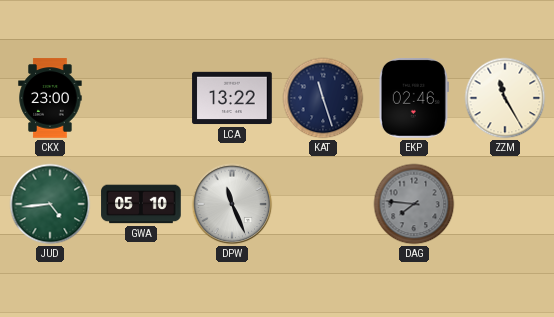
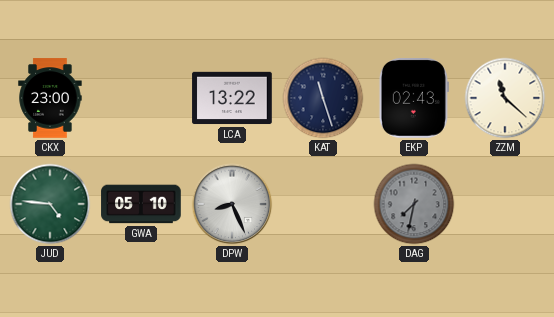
EKP: 02:46 -> 02:43 (414, 98)
ZZM: 11:25 -> 11:22 (505, 98)
JUD: 4:44 -> 4:46 (50, 204)
DPW: 11:26 -> 8:26 (232, 204)
DAG: 7:46 -> 7:32 (414, 204)
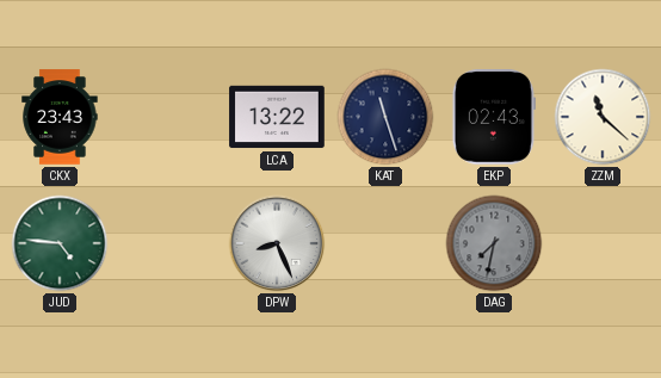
CKX: 23:00 -> 23:43 (60, 117)
GWA: 05:10 -> none (141, 204)
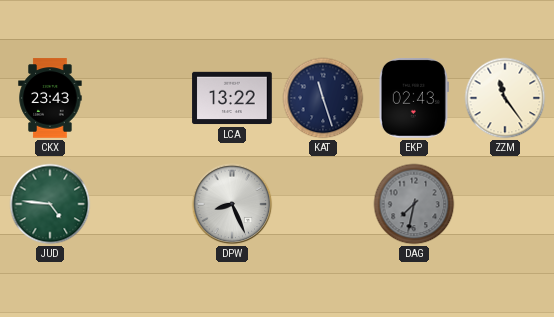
ZZM: 11:22 -> 11:24 (505, 98)
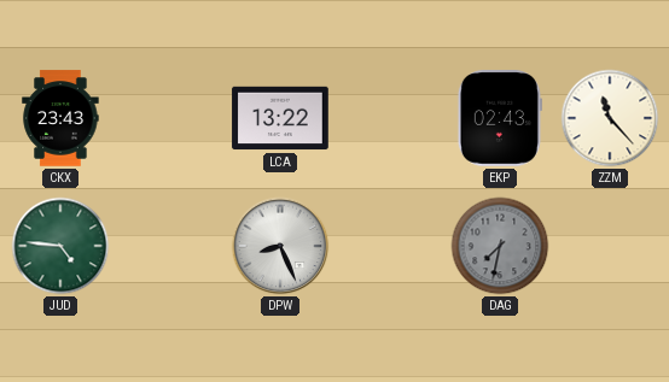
KAT: 11:27 -> none (323, 98)
ZZM: 11:24 -> 11:23 (610, 118)
